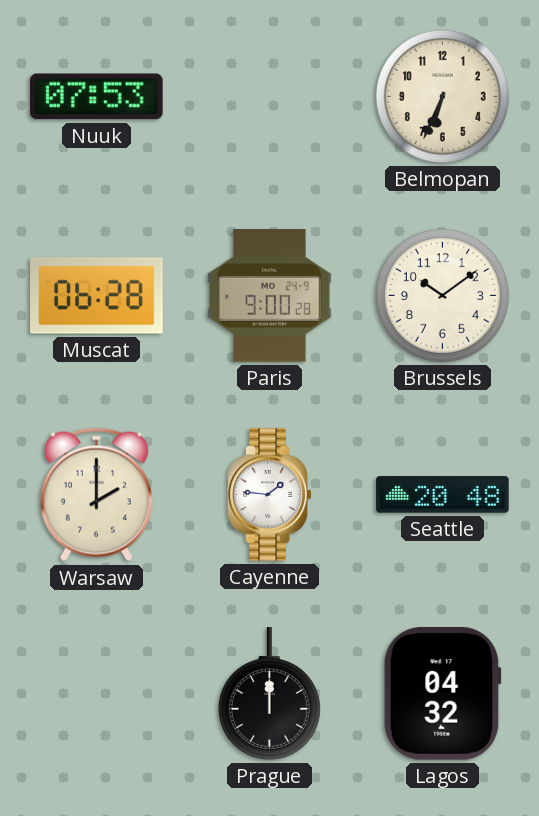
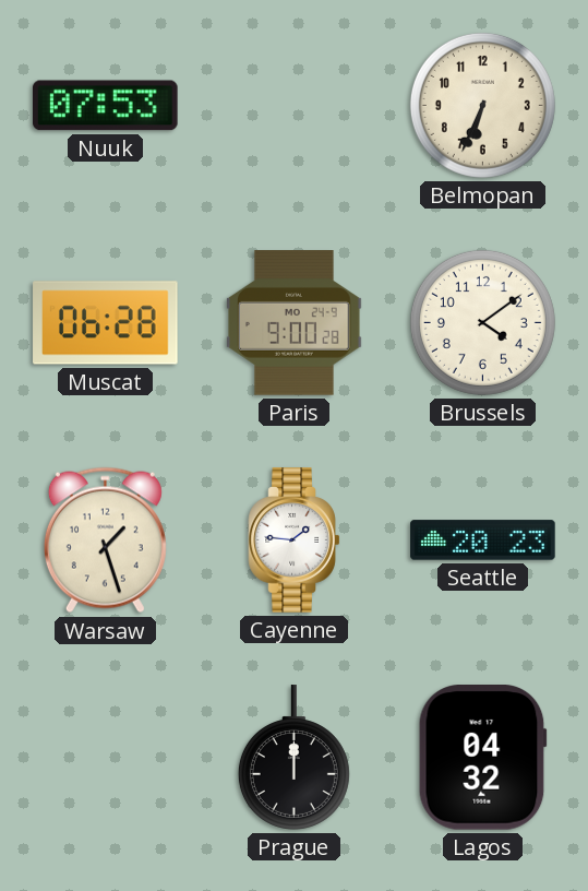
Brussels: 10:09 -> 4:09 (482, 322)
Warsaw: 2:00 -> 1:27 (105, 540)
Seattle: 20:48 -> 20:23 (483, 540)
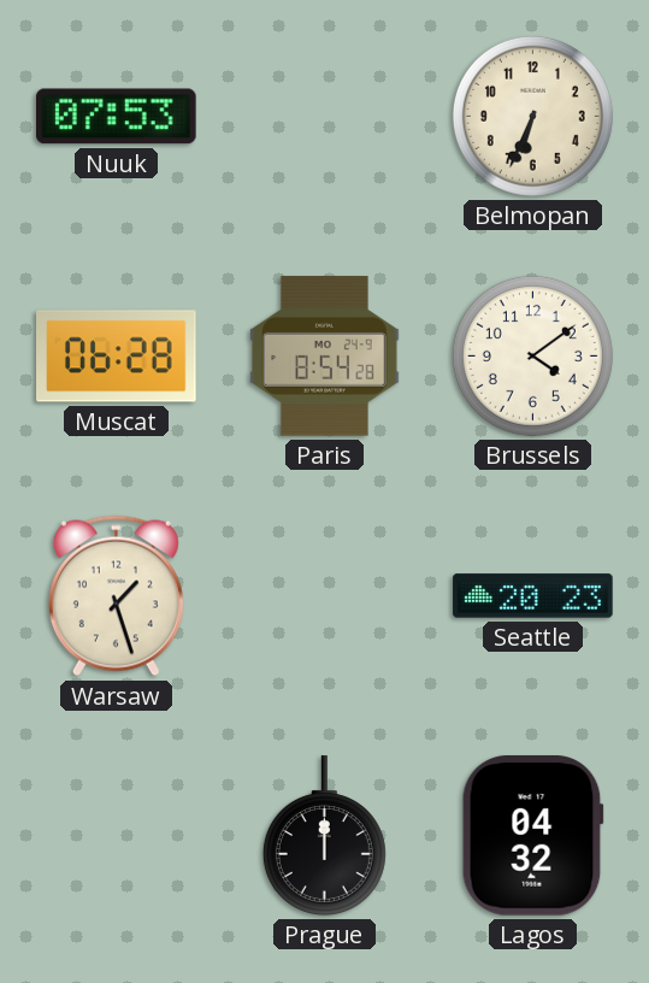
Paris: 9:00 -> 8:54 (325, 357)
Cayenne: 1:46 -> none (295, 540)
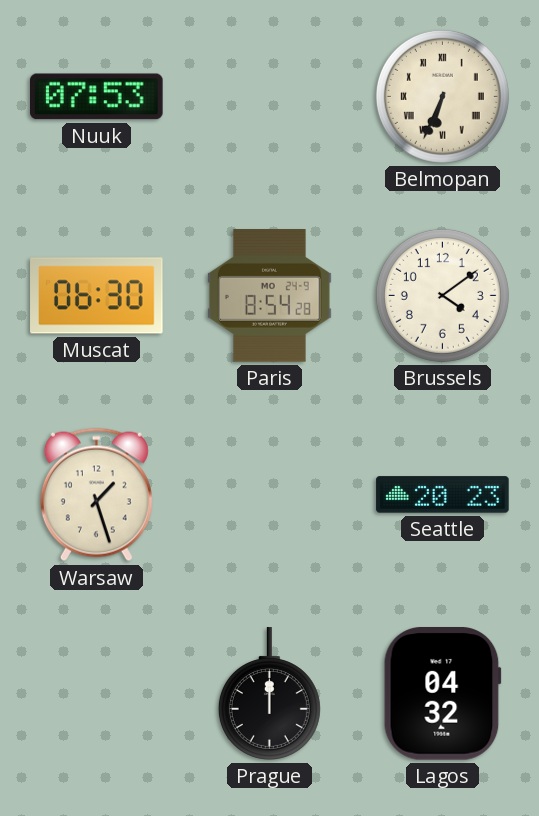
Belmopan numerals: Arabic -> Roman (442, 96)
Muscat: 06:28 -> 06:30 (97, 296)
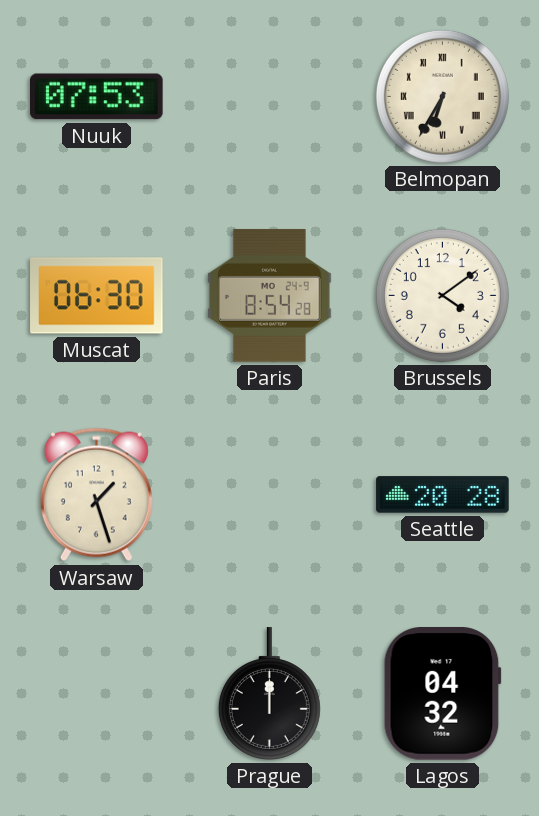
Belmopan: 6:34 -> 6:35 (442, 96)
Seattle: 20:23 -> 20:28 (443, 495)
